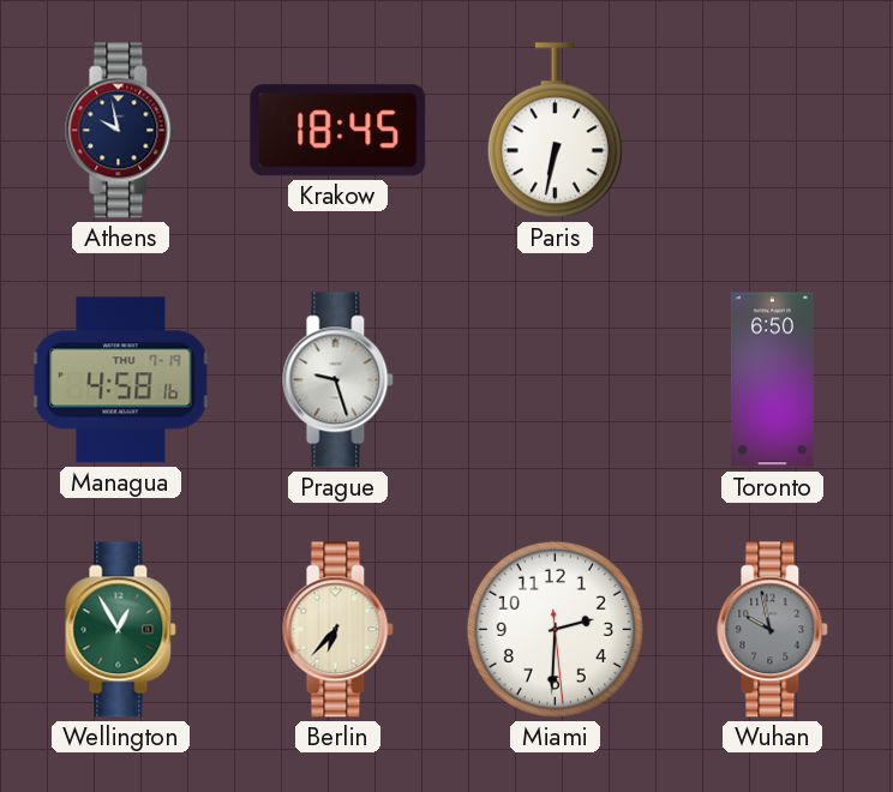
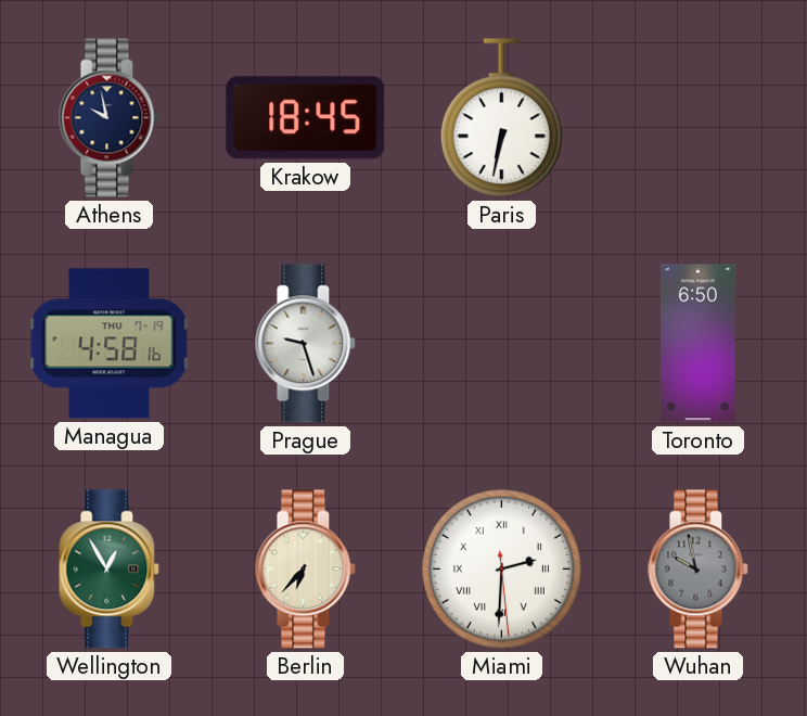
Miami numerals: Arabic -> Roman (501, 568)
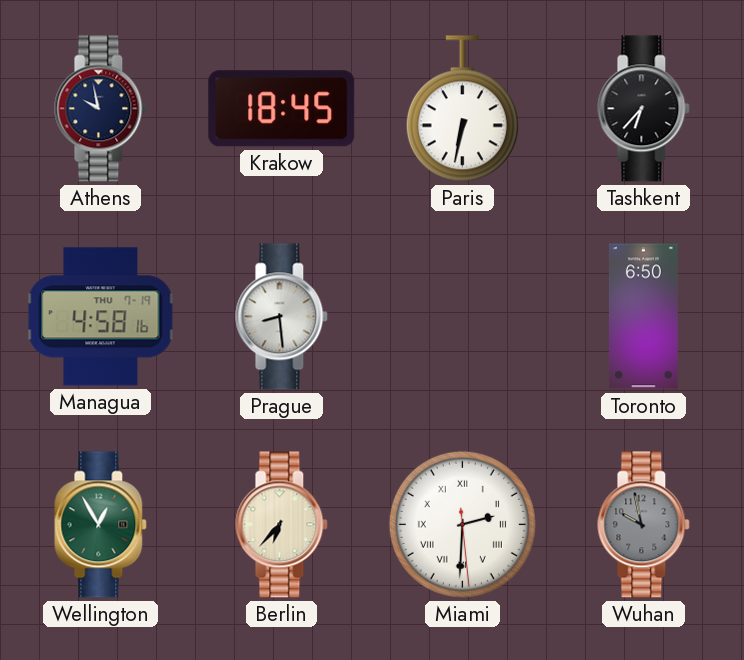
Tashkent: none -> 6:37 (644, 109)
Prague: 9:27 -> 8:29 (282, 317)
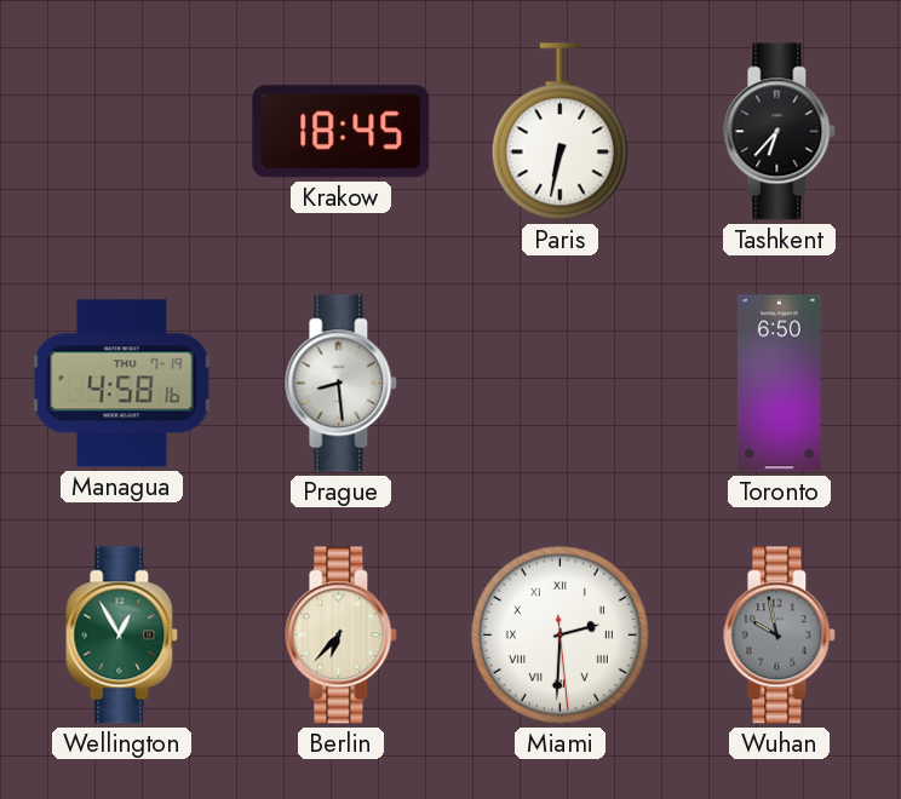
Athens: 9:58 -> none (101, 109)
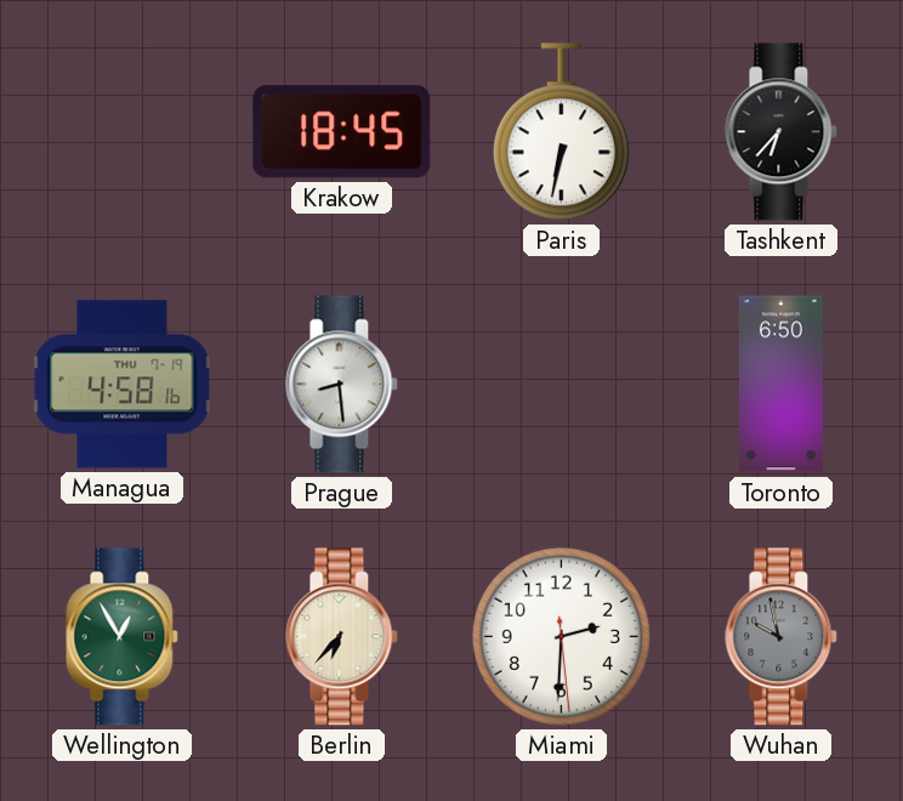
Miami numerals: Roman -> Arabic (561, 636)
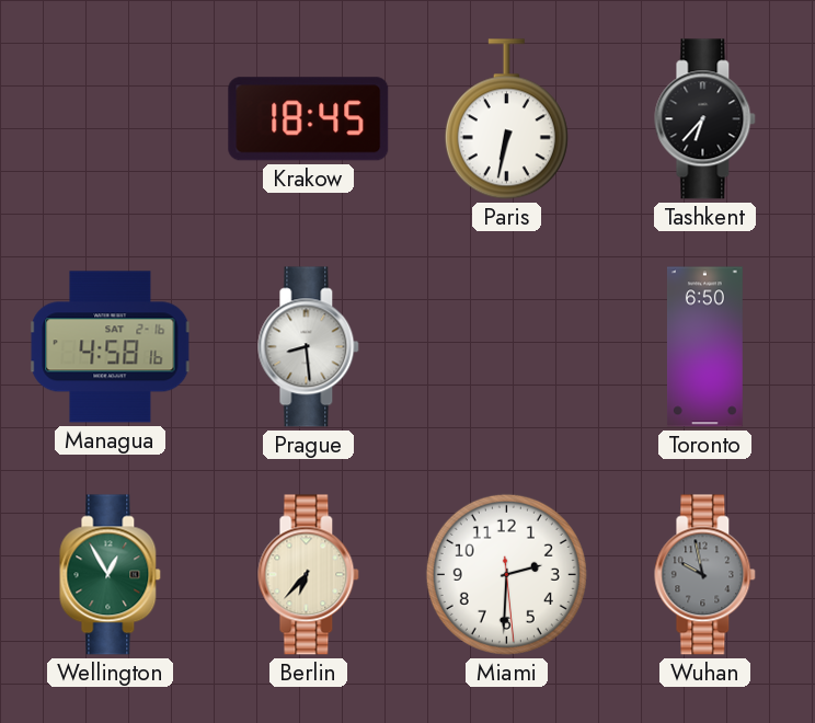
Managua date: THU 7-19 -> SAT 2-16 (111, 347)
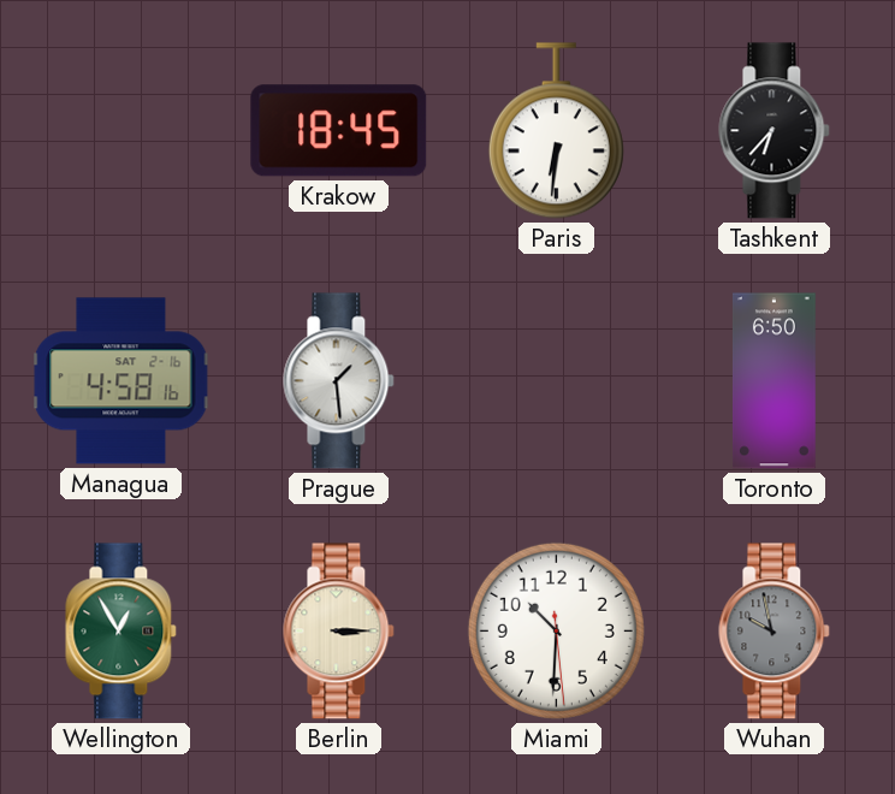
Paris: 6:32 -> 6:31 (556, 131)
Prague: 8:29 -> 1:29 (339, 381)
Berlin: 6:37 -> 3:15 (339, 632)
Miami: 2:30 -> 10:30 (556, 630)
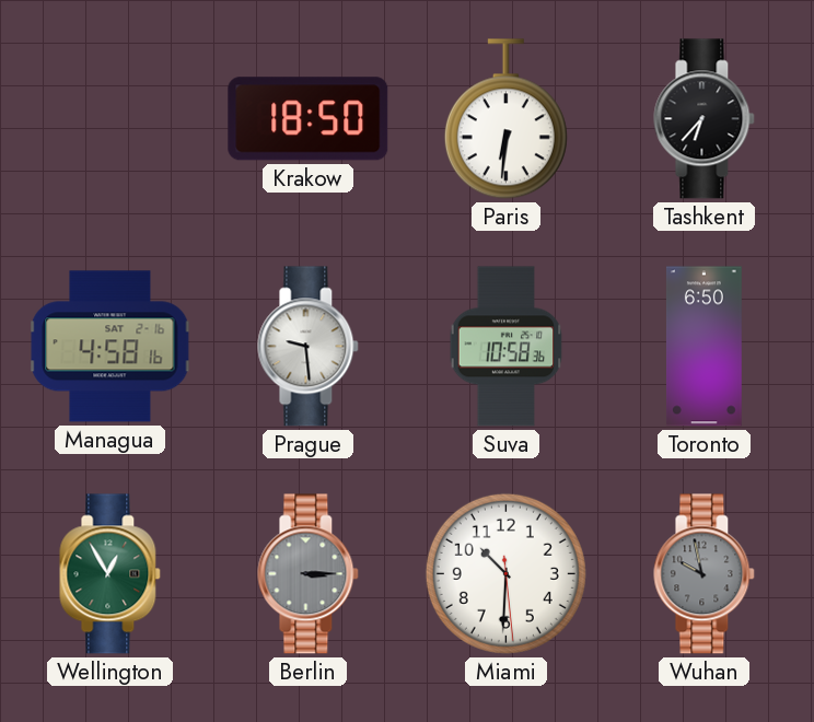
Krakow: 18:45 -> 18:50 (309, 119)
Prague: 1:29 -> 9:29 (309, 347)
Suva: none -> 10:58 (507, 347)
Berlin dial: cream -> grey (309, 574)
